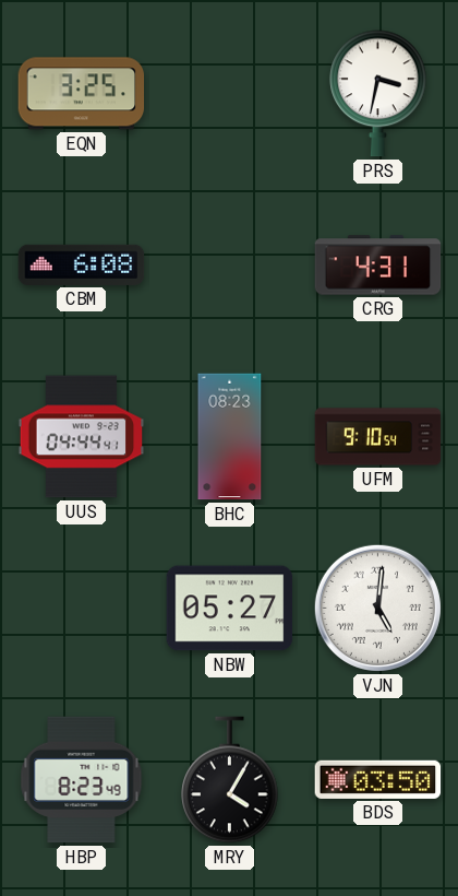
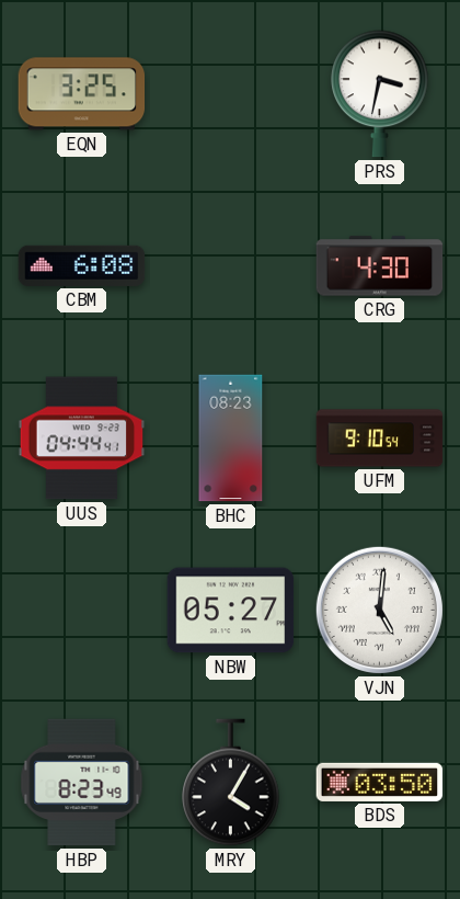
CRG: 4:31 -> 4:30 (380, 266)
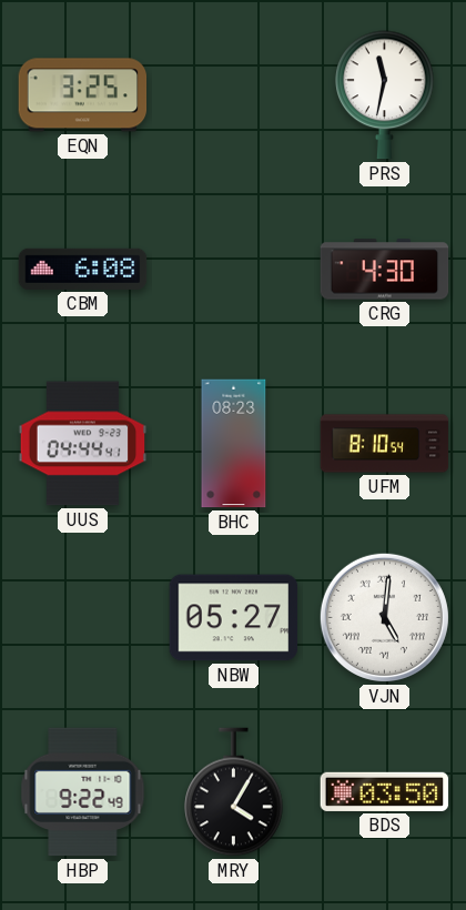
PRS: 3:32 -> 11:32 (385, 95)
UFM: 9:10 -> 8:10 (385, 444)
HBP: 8:23 -> 9:22 (83, 792)
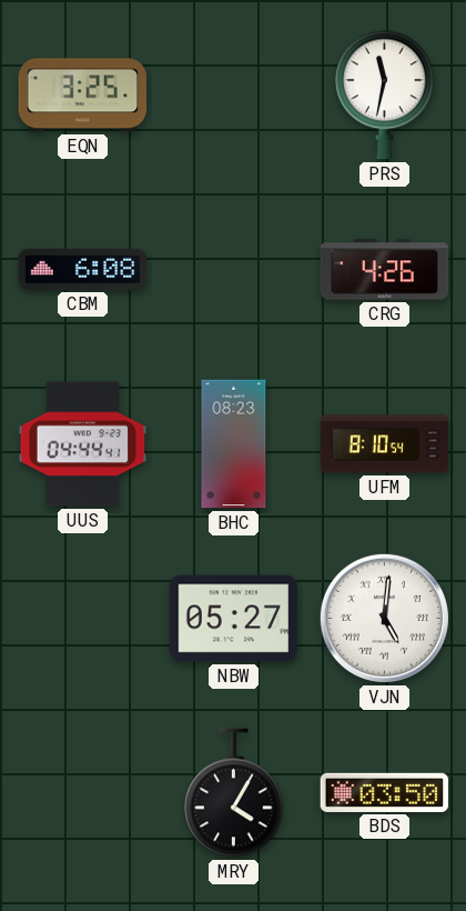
CRG: 4:30 -> 4:26 (385, 270)
HBP: 9:22 -> none (83, 792)
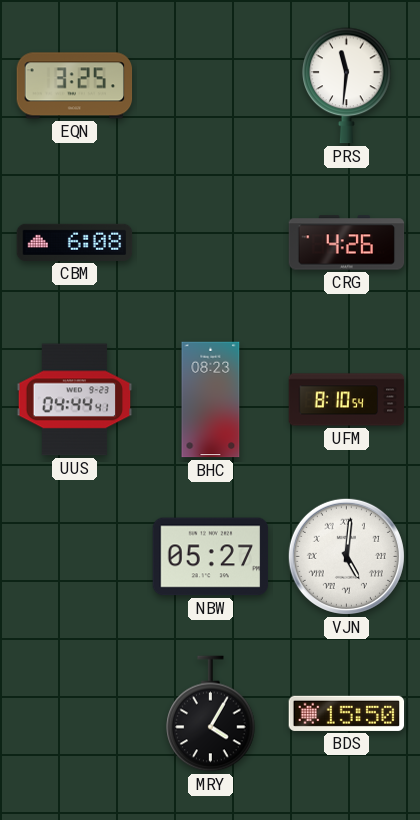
PRS: 11:32 -> 11:31 (347, 86)
BDS: 03:50 -> 15:50 (347, 713)
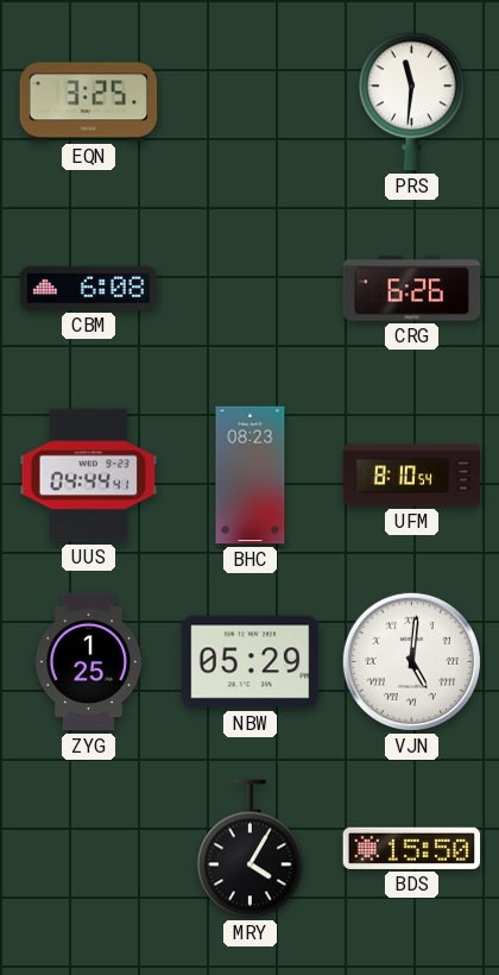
CRG: 4:26 -> 6:26 (412, 289)
ZYG: none -> 1:25 (89, 662)
NBW: 05:27 -> 05:29 (251, 662)
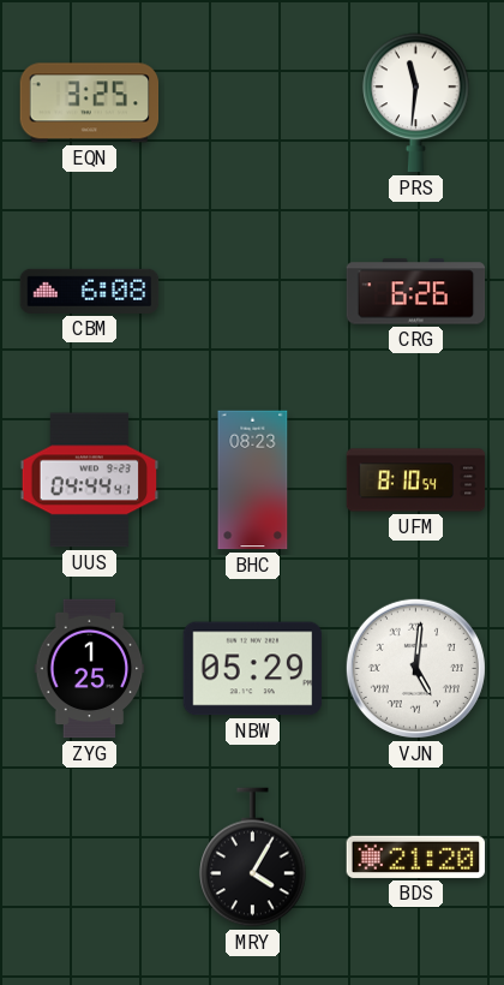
BDS: 15:50 -> 21:20 (416, 856)
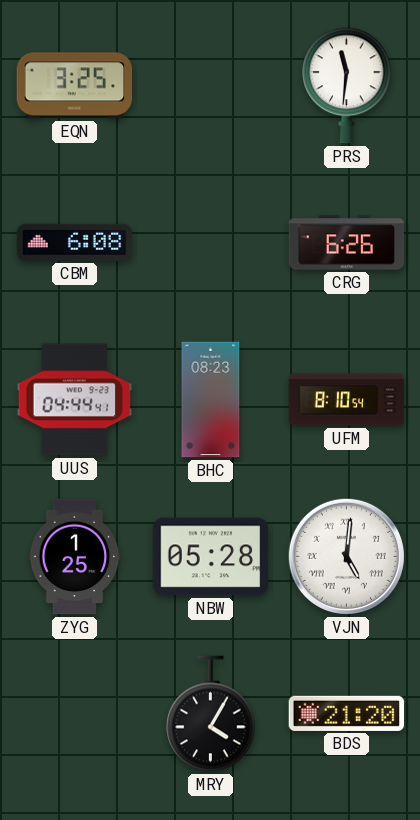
NBW: 05:29 -> 05:28 (211, 557)
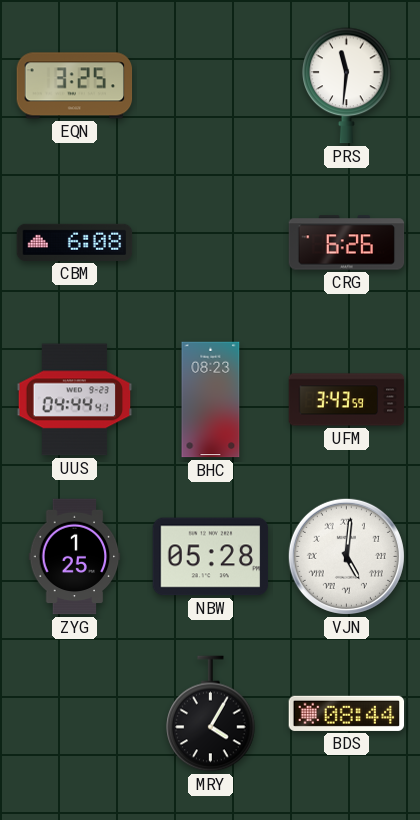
UFM: 8:10 -> 3:43 (347, 400)
BDS: 21:20 -> 08:44 (347, 713)
